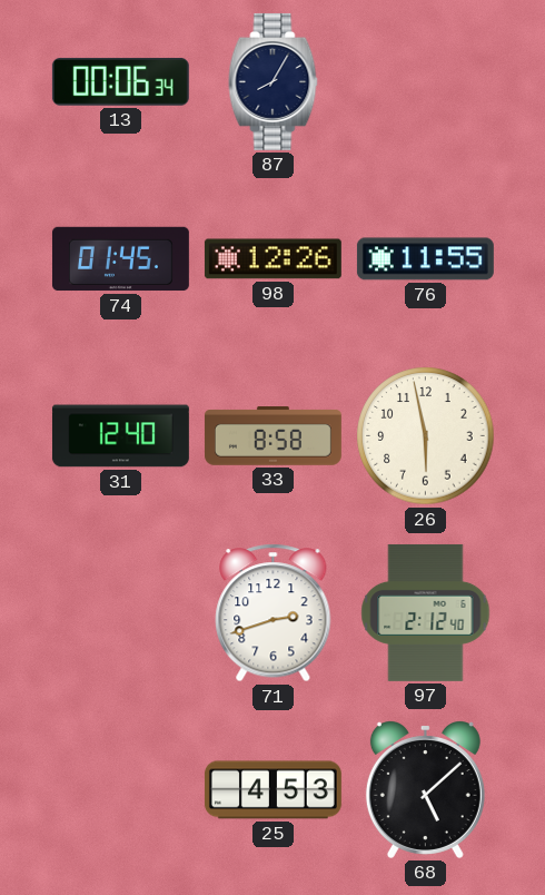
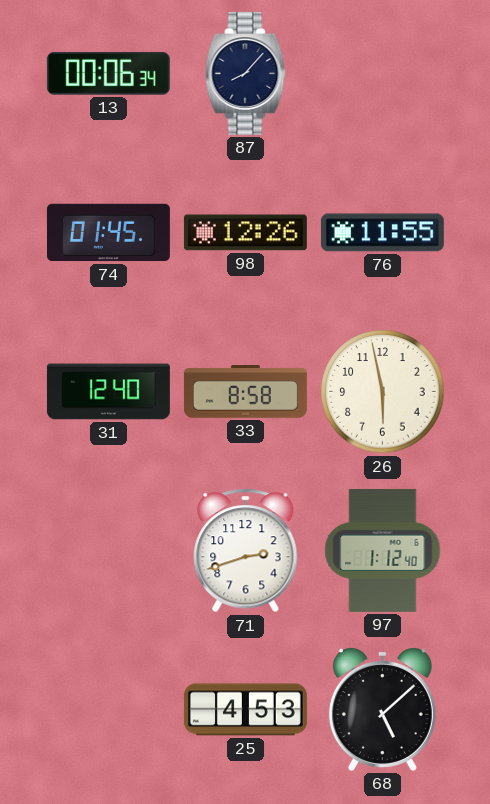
87: 8:05 -> 8:07 (246, 73)
97: 2:12 -> 1:12 (383, 550)
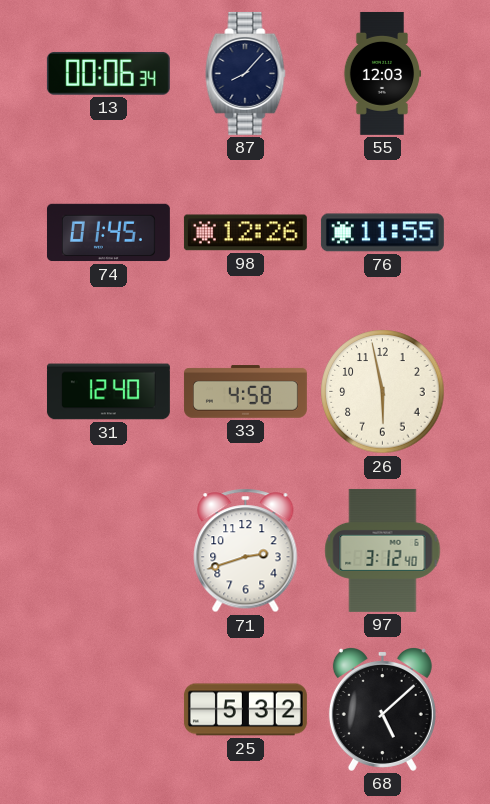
55: none -> 12:03 (382, 73)
33: 8:58 -> 4:58 (245, 392)
97: 1:12 -> 3:12 (383, 550)
25: 4:53 -> 5:32 (245, 710)
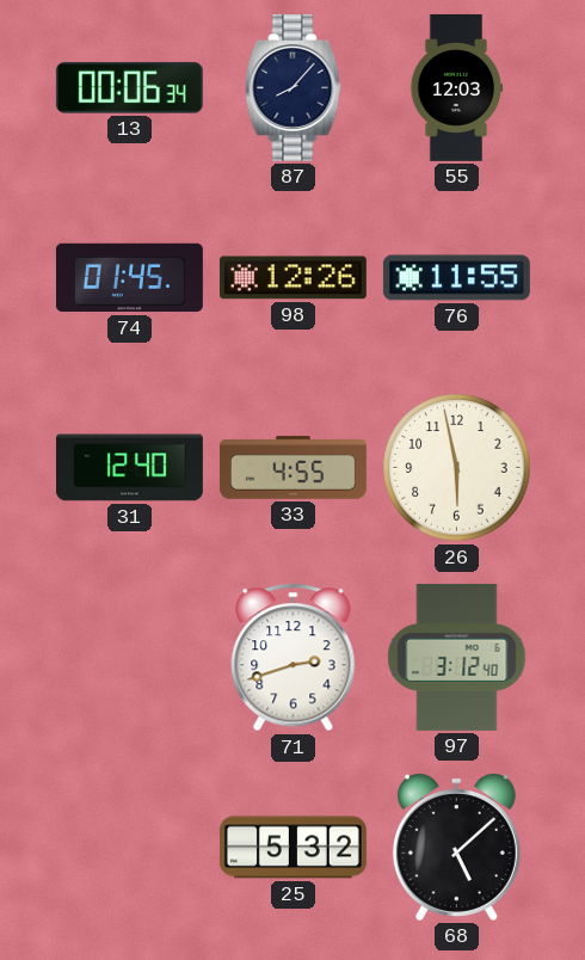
33: 4:58 -> 4:55 (292, 468)
